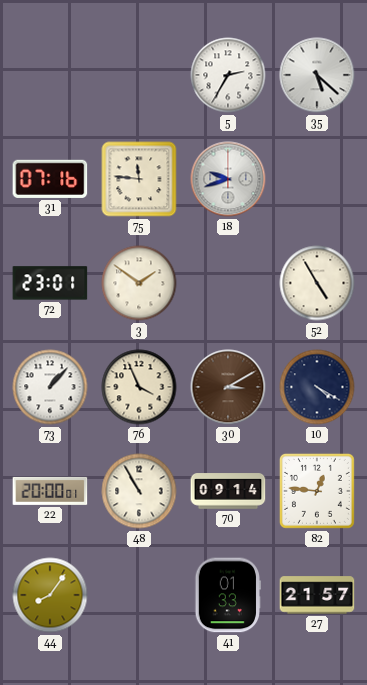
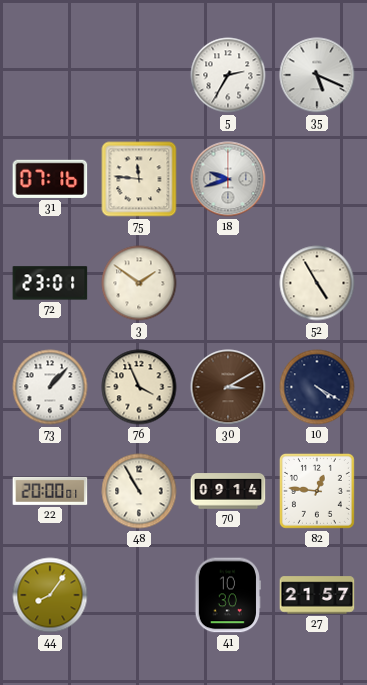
35: 5:22 -> 5:19 (317, 75)
41: 01:33 -> 10:30 (227, 595)
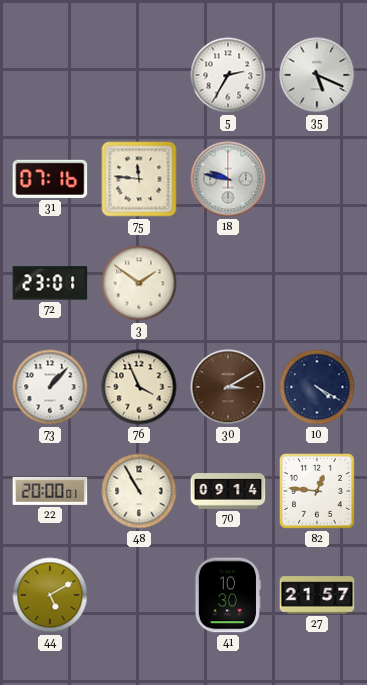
18: 9:42 -> 9:47 (228, 179)
52: 4:55 -> none (317, 283)
44: 8:06 -> 5:10 (50, 595)
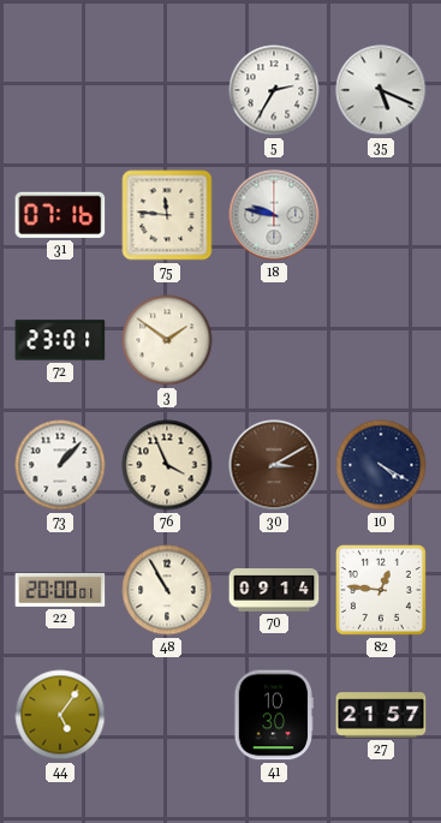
44: 5:10 -> 5:06 (60, 715)
